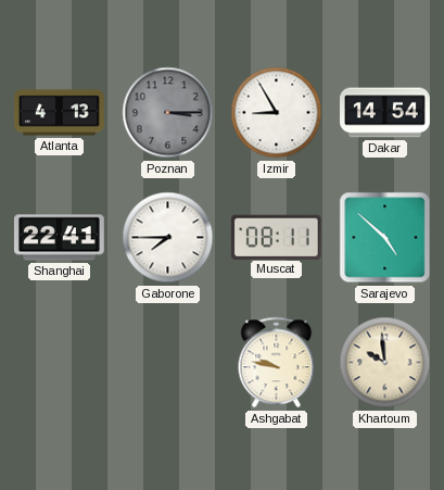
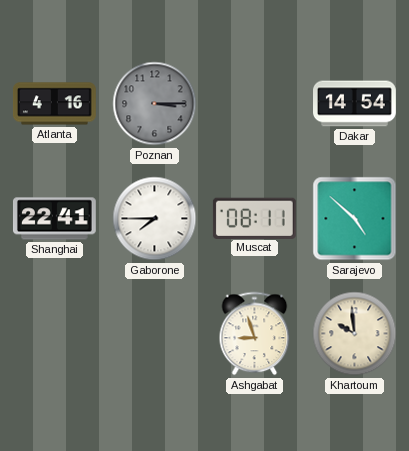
Atlanta: 4:13 -> 4:16 (54, 104)
Izmir: 8:55 -> none (277, 113)
Ashgabat: 9:47 -> 8:57 (255, 334)
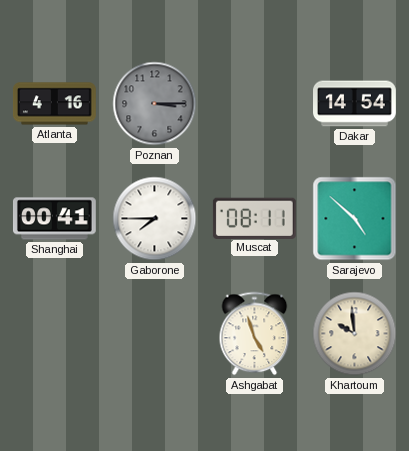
Shanghai: 22:41 -> 00:41 (55, 219)
Ashgabat: 8:57 -> 4:57 (255, 334)
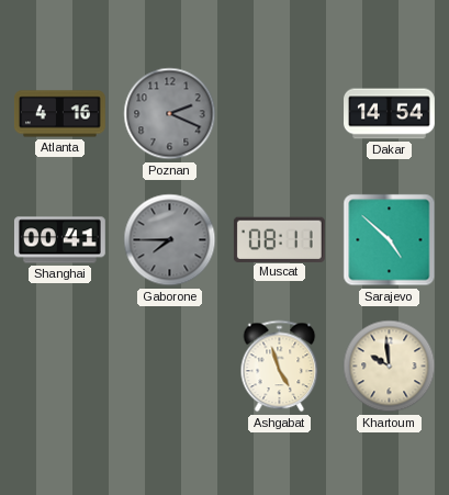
Poznan: 3:15 -> 2:19 (170, 114)
Gaborone dial: white -> grey (170, 240)
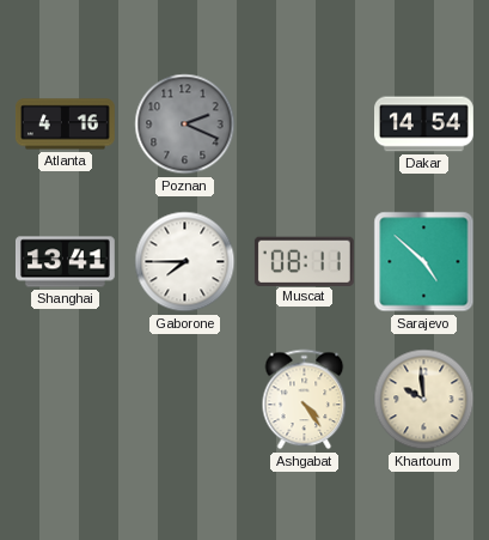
Shanghai: 00:41 -> 13:41 (66, 262)
Gaborone dial: grey -> white (185, 262)
Ashgabat: 4:57 -> 4:24 (305, 400)
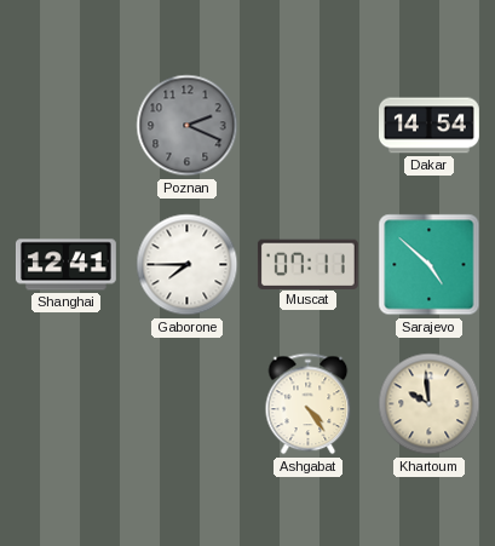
Atlanta: 4:16 -> none (65, 125)
Shanghai: 13:41 -> 12:41 (67, 265)
Muscat: 08:11 -> 07:11 (307, 264)
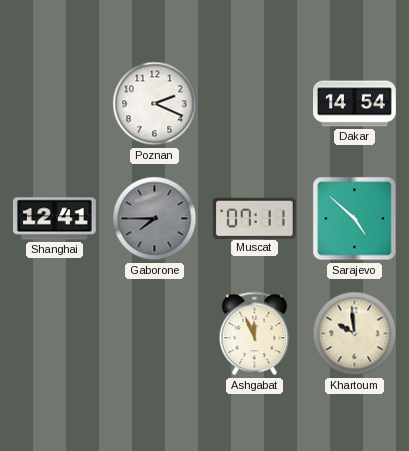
Poznan dial: grey -> white (155, 104)
Gaborone dial: white -> grey (155, 219)
Ashgabat: 4:24 -> 11:56 (255, 334)
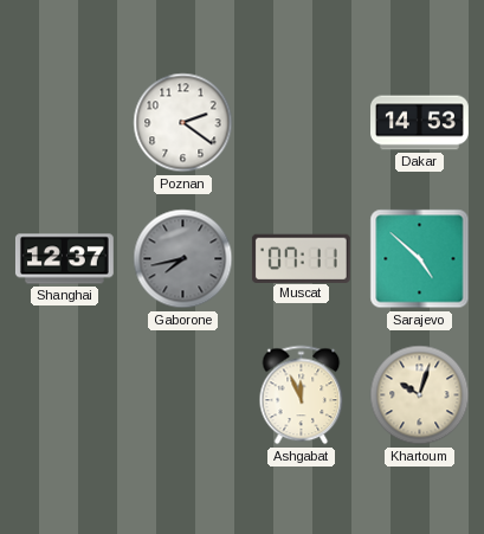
Poznan: 2:19 -> 2:21 (183, 123)
Dakar: 14:54 -> 14:53 (420, 123)
Shanghai: 12:41 -> 12:37 (65, 259)
Gaborone: 7:45 -> 7:43 (183, 259)
Khartoum: 9:59 -> 10:03 (420, 395)
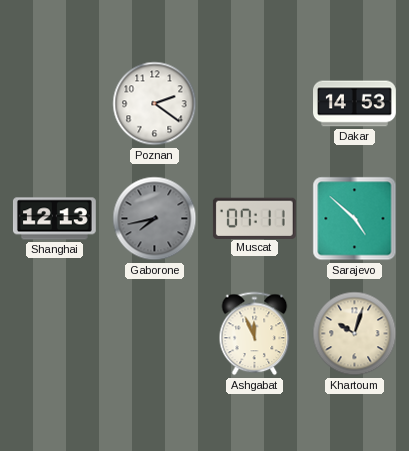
Shanghai: 12:37 -> 12:13 (55, 219)
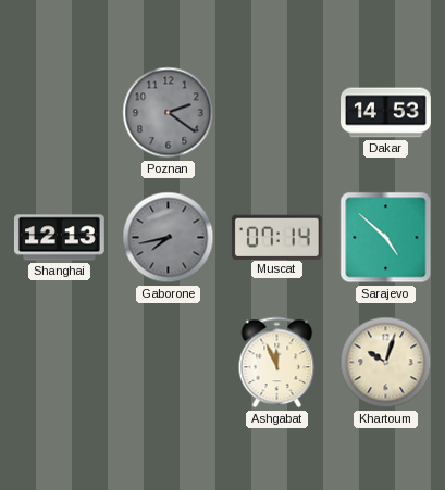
Poznan dial: white -> grey (169, 113)
Muscat: 07:11 -> 07:14 (276, 237)
